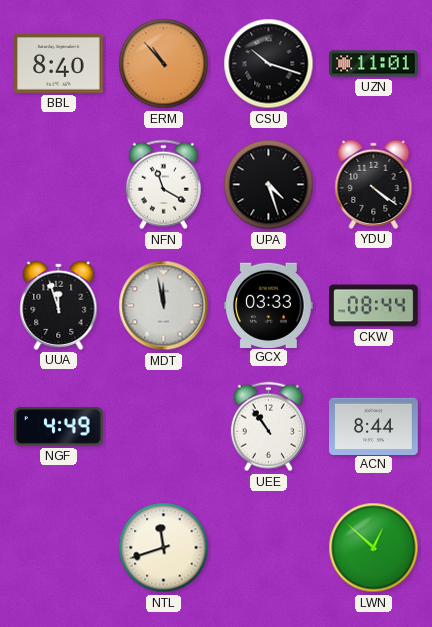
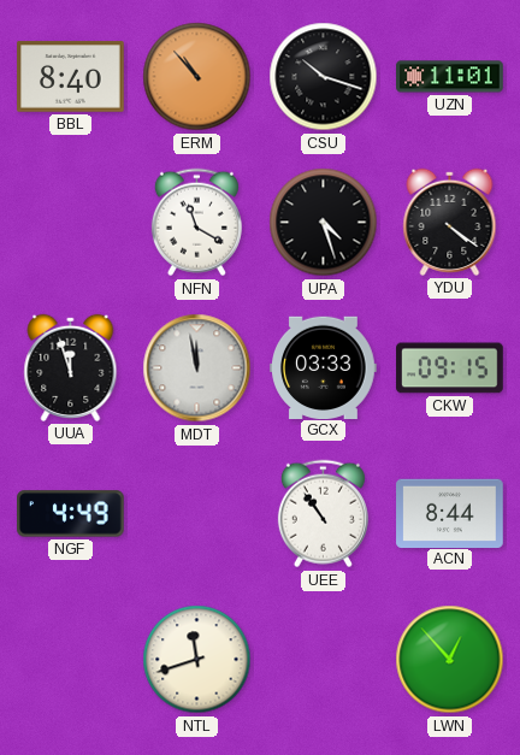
CKW: 08:44 -> 09:15 (450, 368)
LWN: 12:52 -> 12:53 (450, 660)
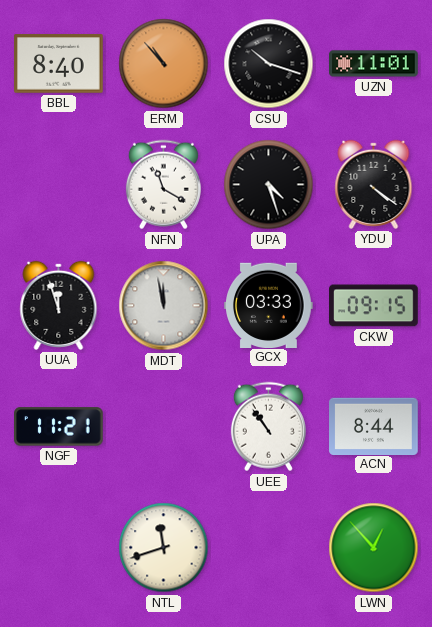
NGF: 4:49 -> 11:21 (59, 427)
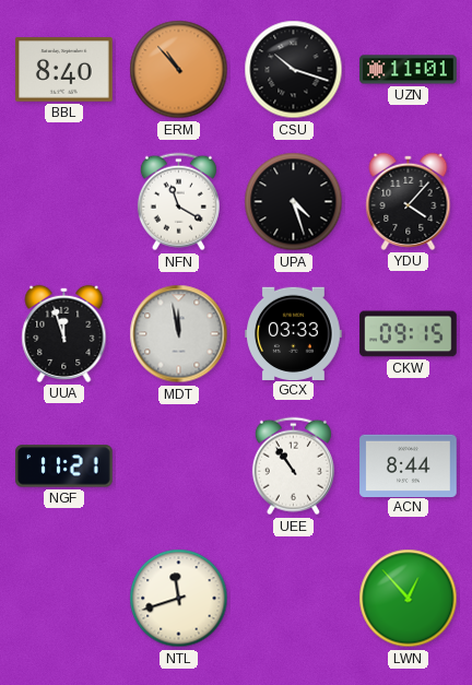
YDU: 4:21 -> 4:07 (409, 201)
